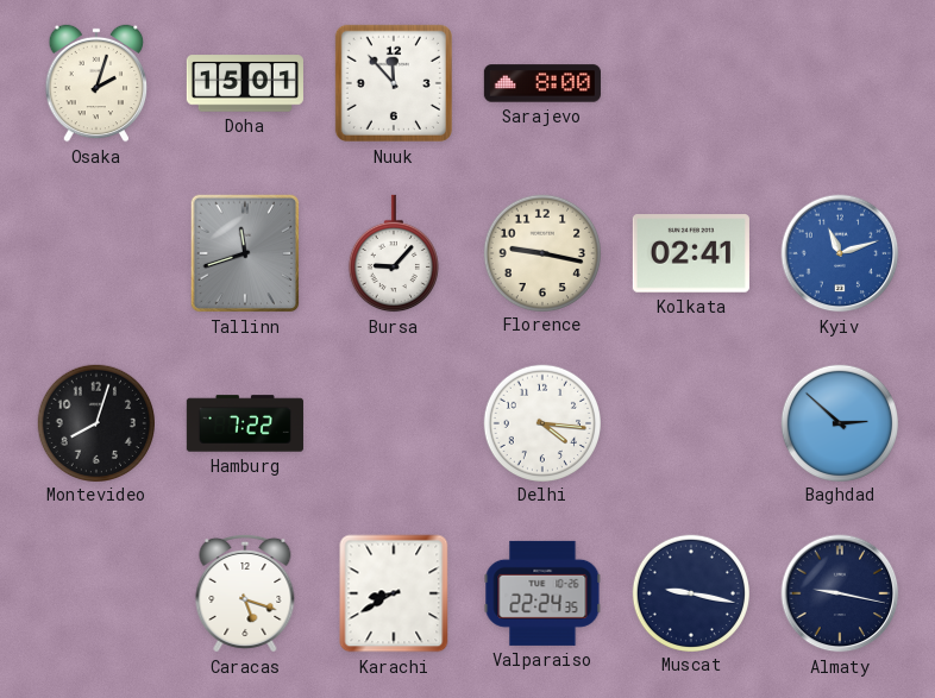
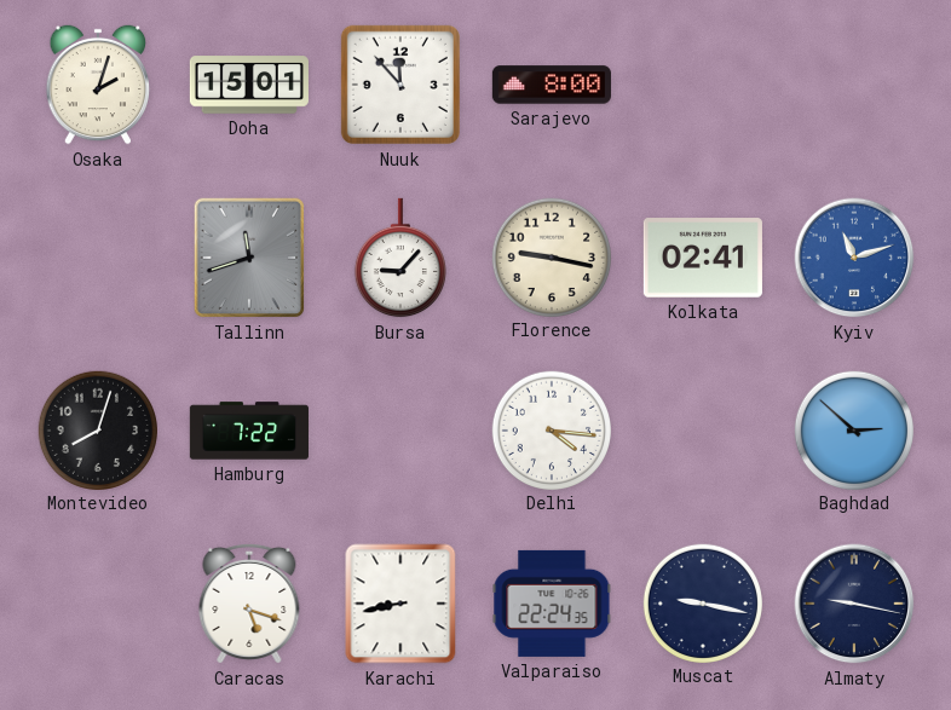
Karachi: 8:40 -> 8:43 (400, 604)
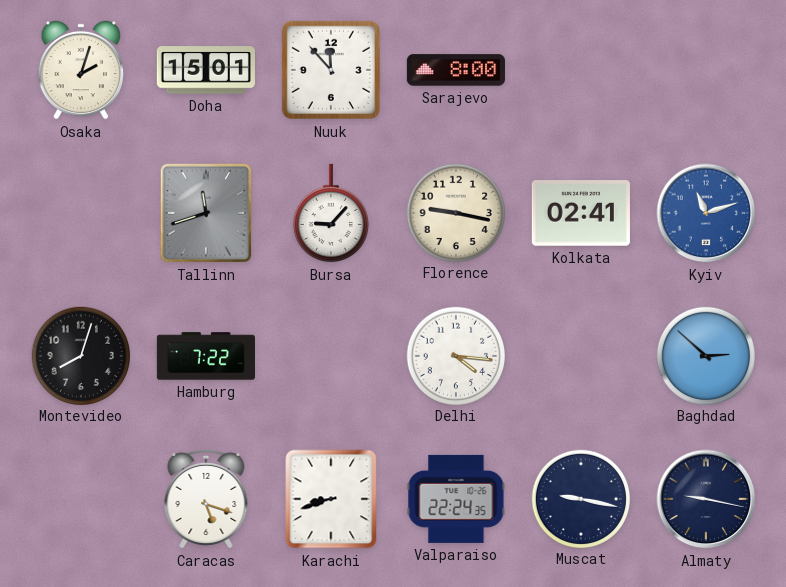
Karachi: 8:43 -> 8:42 (331, 499)
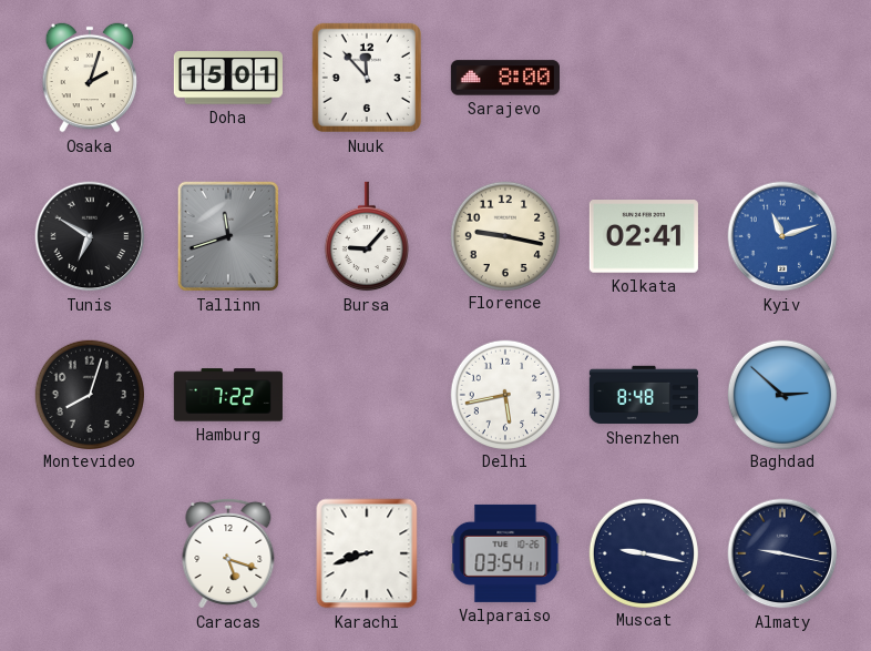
Tunis: none -> 6:50 (90, 236)
Delhi: 4:16 -> 5:43 (504, 394)
Shenzhen: none -> 8:48 (644, 395)
Valparaiso: 22:24 -> 03:54 (505, 553)
